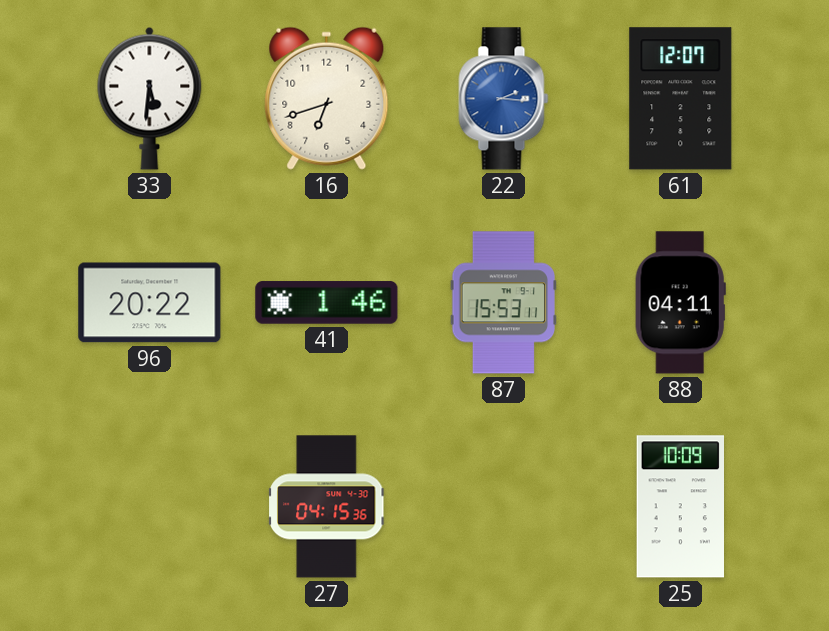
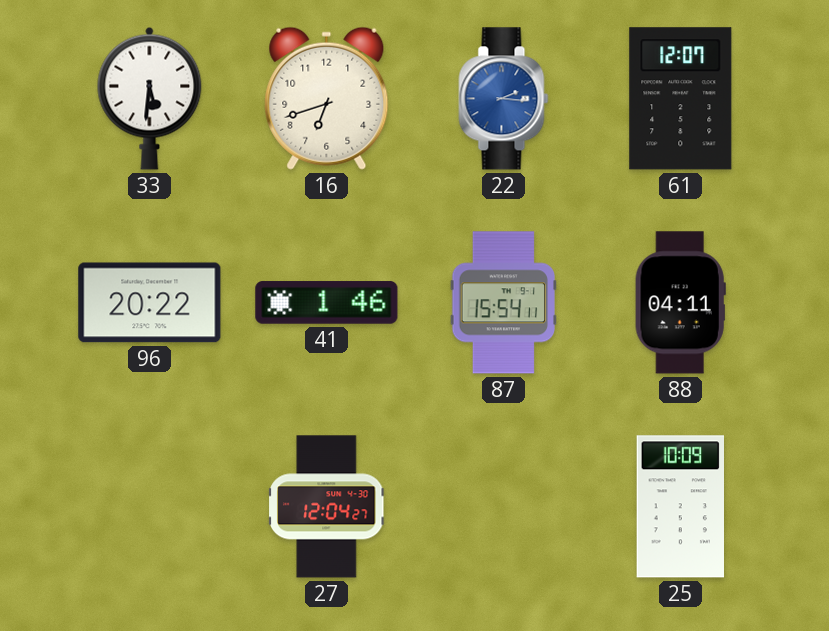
87: 15:53 -> 15:54 (503, 303)
27: 04:15 -> 12:04 (327, 507)
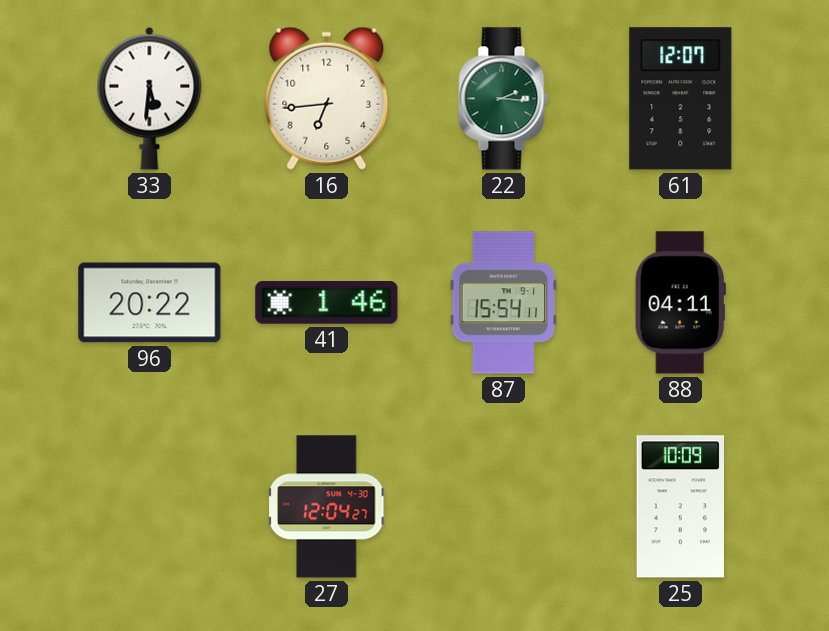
16: 6:42 -> 6:44 (327, 98)
22 dial: blue -> green (504, 99)
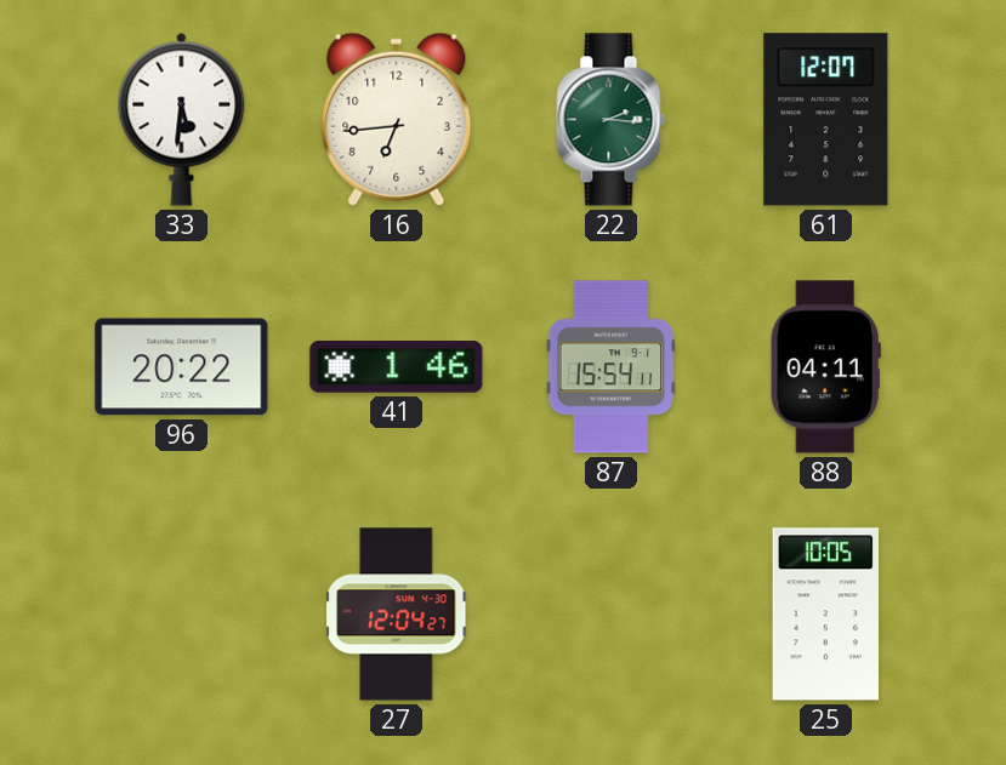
25: 10:09 -> 10:05 (825, 615)
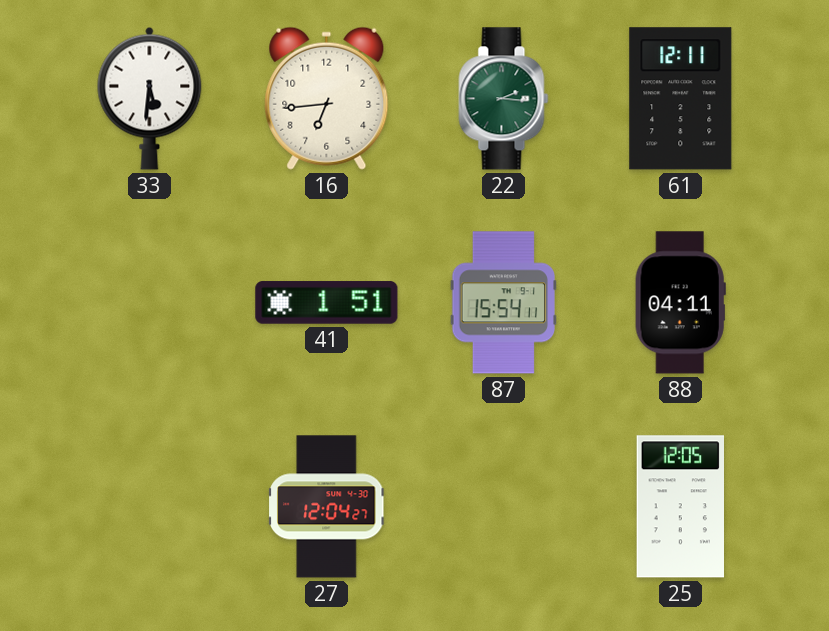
61: 12:07 -> 12:11 (681, 99)
96: 20:22 -> none (182, 367)
41: 1:46 -> 1:51 (327, 303)
25: 10:05 -> 12:05 (680, 507)
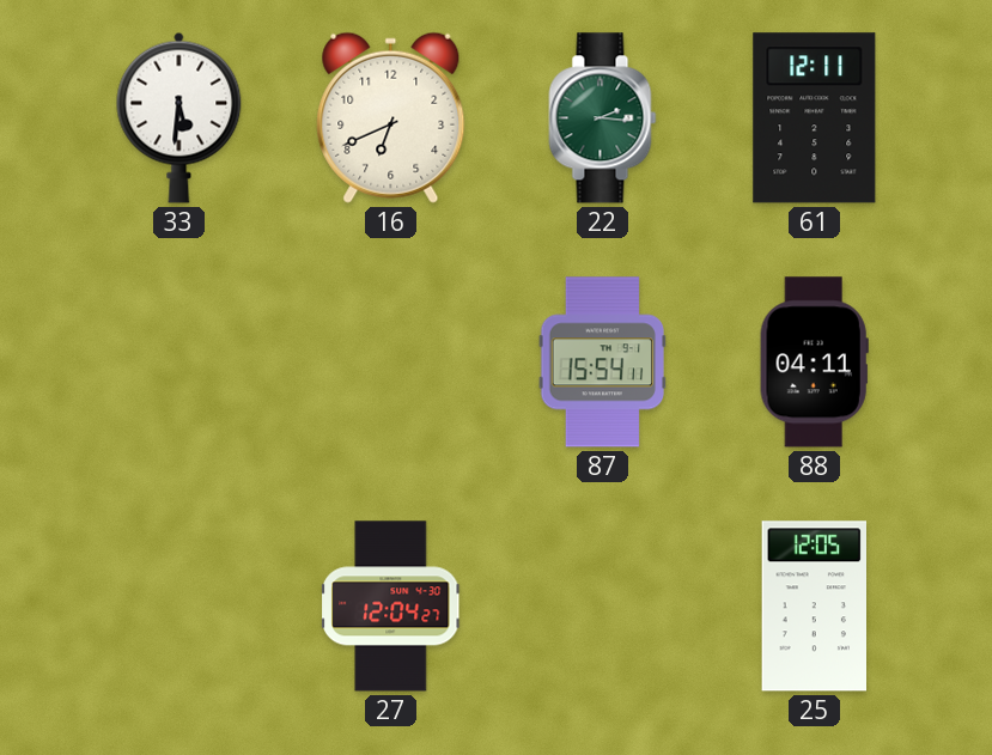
16: 6:44 -> 6:41 (391, 117)
41: 1:51 -> none (327, 303)
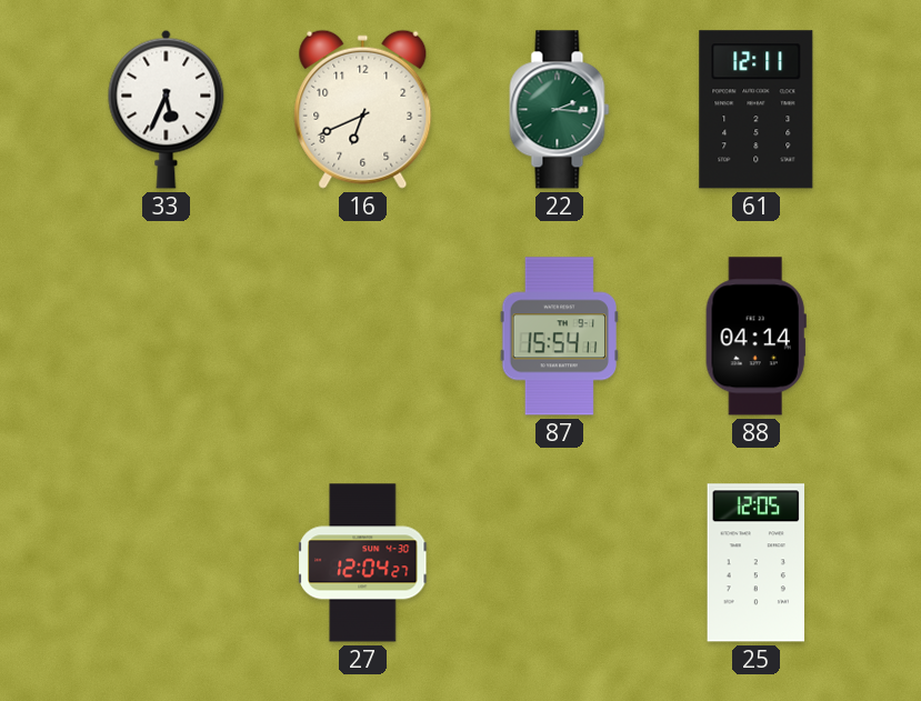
33: 5:31 -> 5:34 (167, 109)
88: 04:11 -> 04:14 (755, 337)
